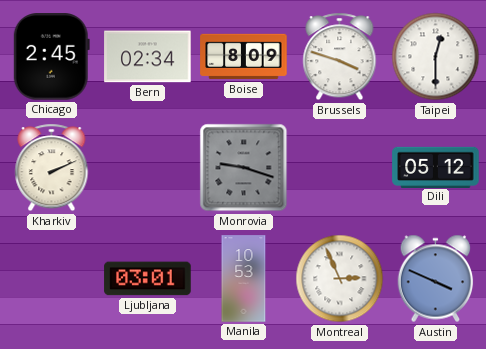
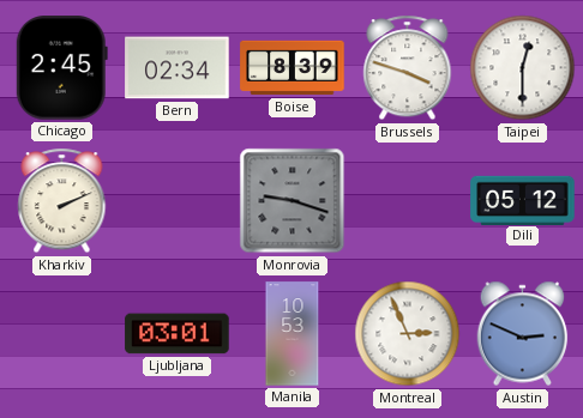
Boise: 8:09 -> 8:39 (293, 68)
Austin: 3:49 -> 2:49 (523, 334)
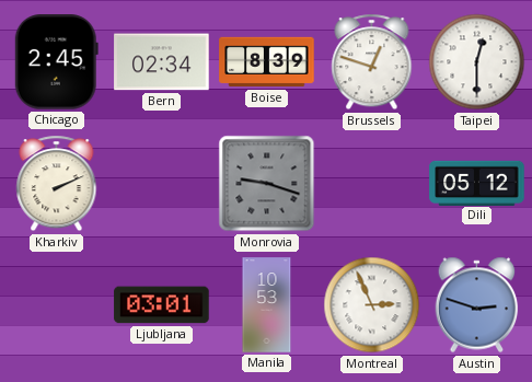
Brussels: 3:48 -> 12:48 (372, 62)
Austin: 2:49 -> 2:48 (477, 305)
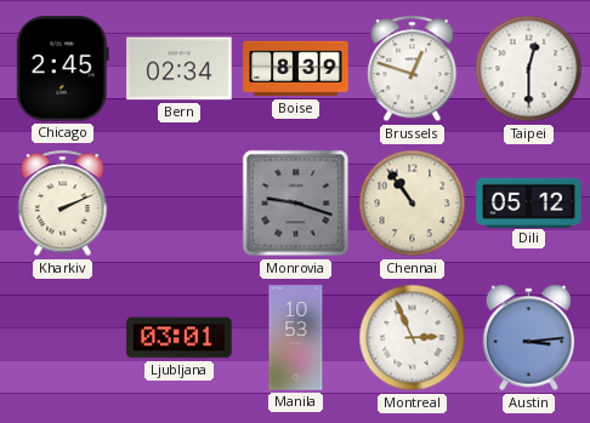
Chennai: none -> 10:54 (413, 204)
Austin: 2:48 -> 3:14 (529, 338)
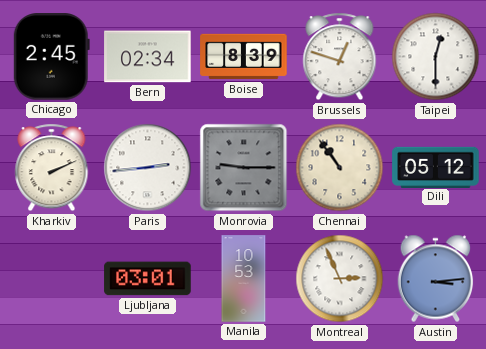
Paris: none -> 2:44 (148, 168)
Monrovia: 9:18 -> 9:15 (244, 168)
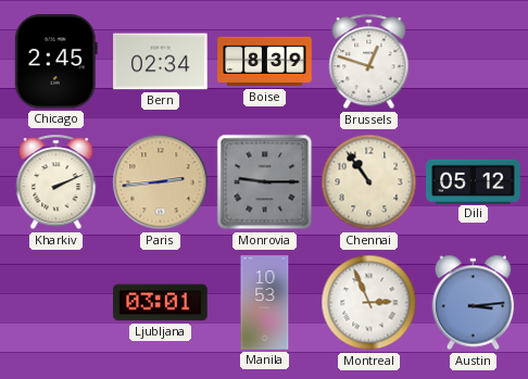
Taipei: 12:30 -> none (436, 57)
Paris dial: white -> champagne (161, 182)
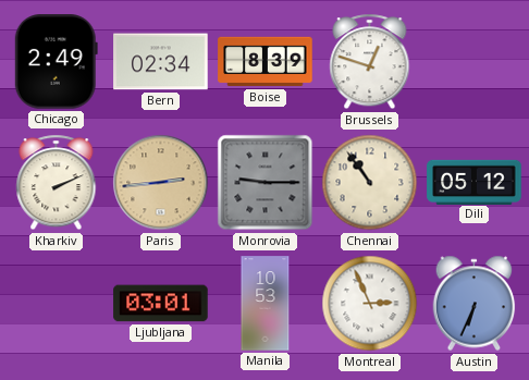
Chicago: 2:45 -> 2:49 (56, 62)
Austin: 3:14 -> 6:34 (475, 304)
